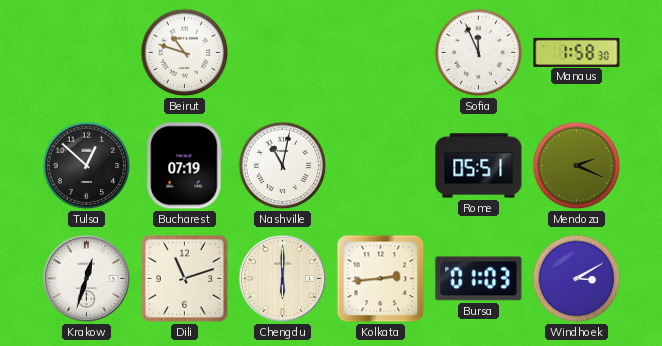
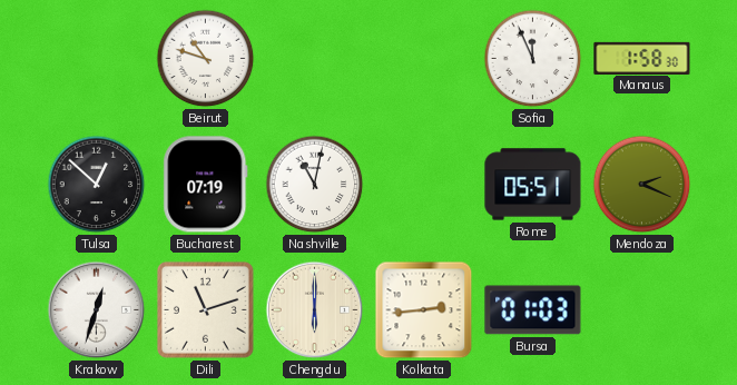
Windhoek: 3:10 -> none (577, 279)
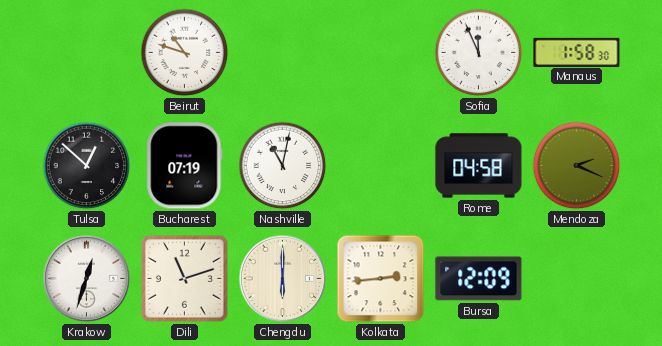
Rome: 05:51 -> 04:58 (479, 166)
Bursa: 01:03 -> 12:09 (479, 279)
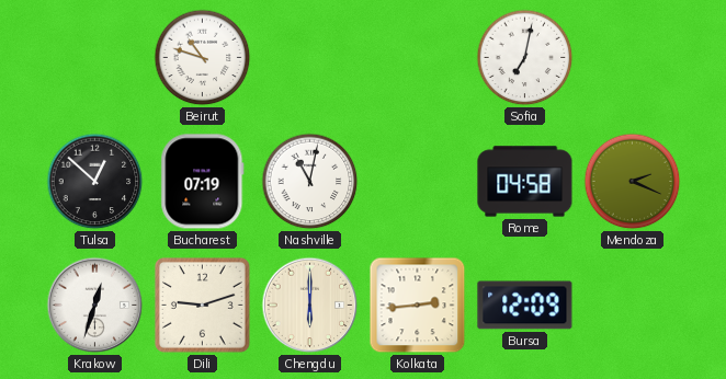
Sofia: 11:56 -> 7:02 (525, 58)
Manaus: 1:58 -> none (577, 52)
Dili: 11:12 -> 9:12 (202, 305)
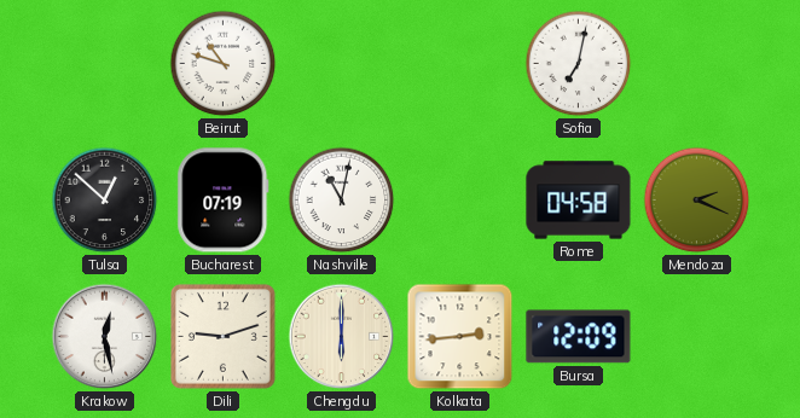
Krakow: 12:33 -> 12:28 (105, 337)
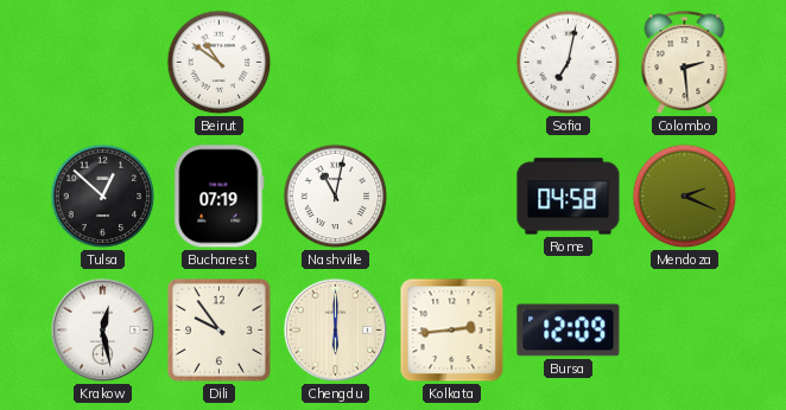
Beirut: 10:48 -> 10:51 (220, 63)
Colombo: none -> 2:29 (685, 63)
Dili: 9:12 -> 9:54 (218, 329)
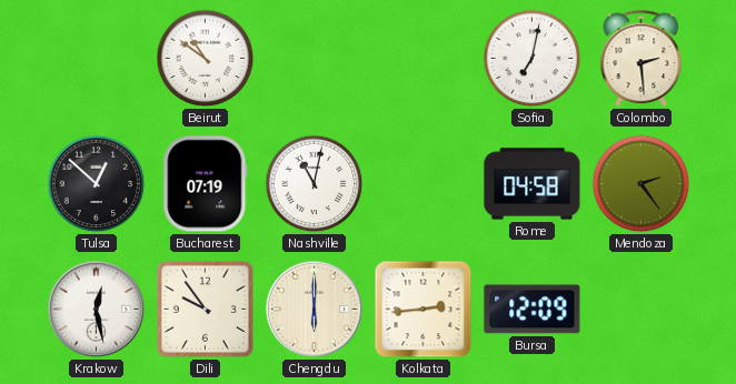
Mendoza: 2:19 -> 2:24 (641, 184)
